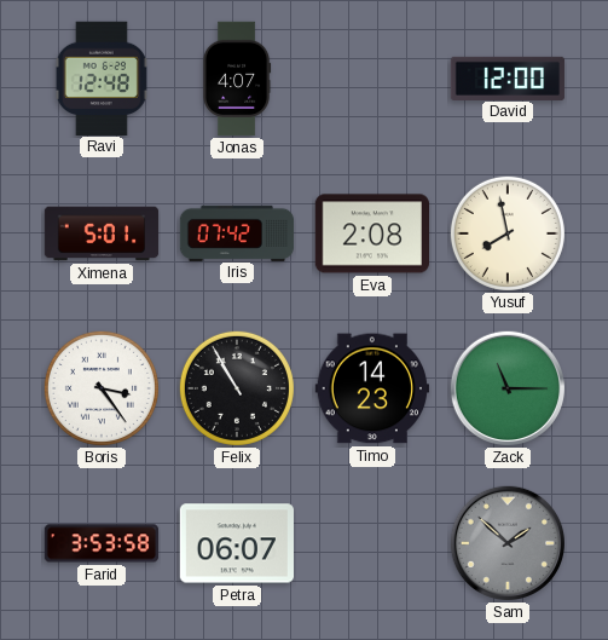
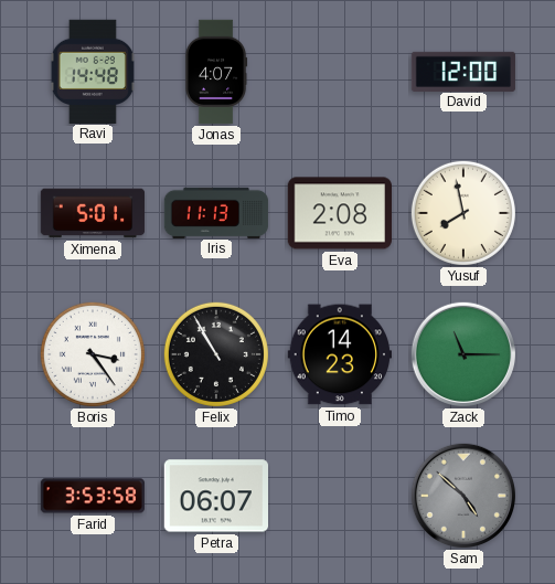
Ravi: 12:48 -> 14:48 (93, 71)
Iris: 07:42 -> 11:13 (216, 212)
Sam: 1:52 -> 4:52 (462, 495)
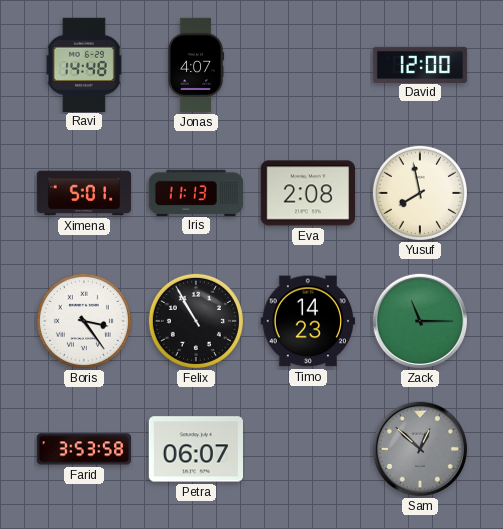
Sam: 4:52 -> 12:52 (419, 448)
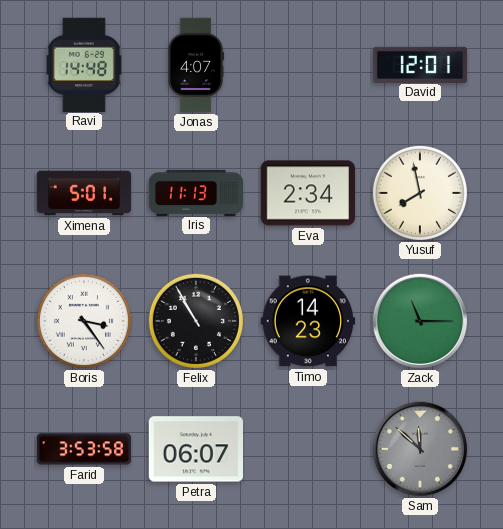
David: 12:00 -> 12:01 (420, 64)
Eva: 2:08 -> 2:34 (307, 193)
Sam: 12:52 -> 11:52 (419, 448)
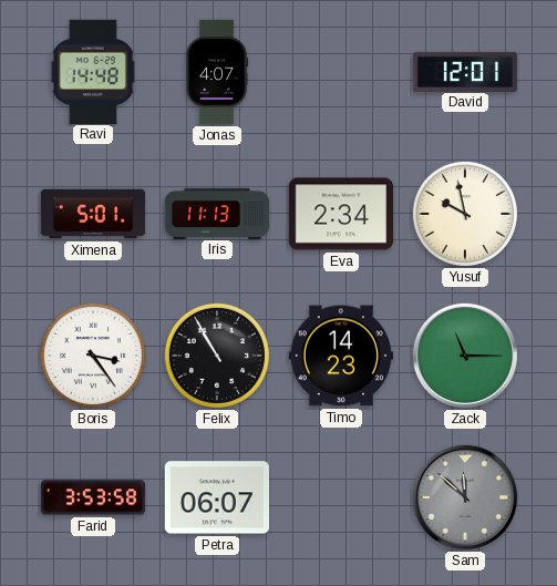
Yusuf: 7:58 -> 9:58 (465, 214)
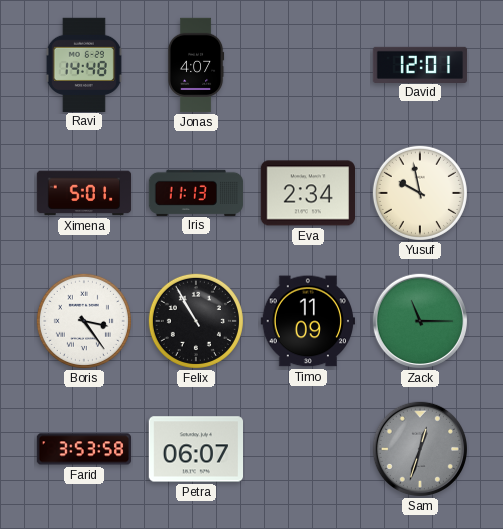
Timo: 14:23 -> 11:09 (307, 321)
Sam: 11:52 -> 12:33 (419, 448)
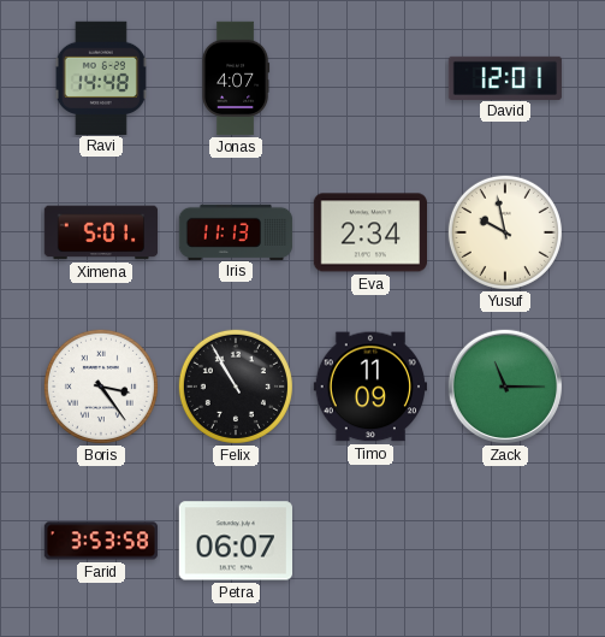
Sam: 12:33 -> none (419, 448)
